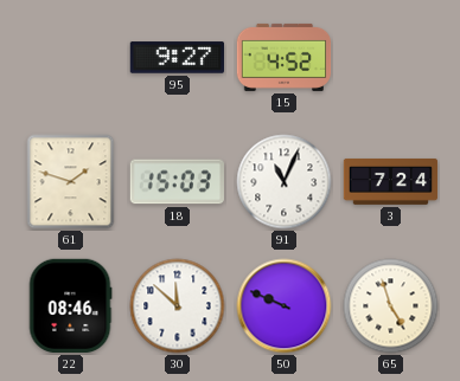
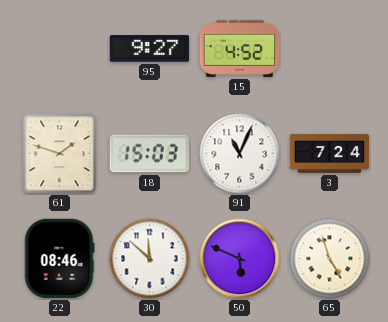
50: 9:49 -> 5:49 (240, 259)
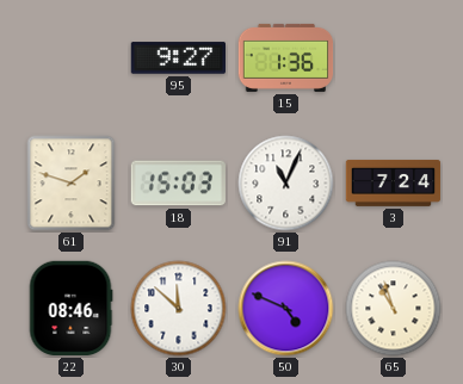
15: 4:52 -> 1:36 (286, 57)
50: 5:49 -> 4:49 (286, 309)
65: 4:57 -> 10:57 (394, 309)
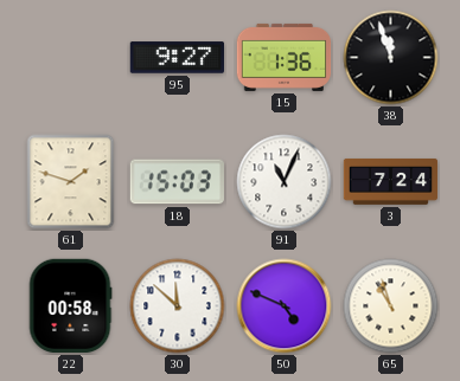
38: none -> 11:57 (391, 58)
22: 08:46 -> 00:58 (70, 306)
